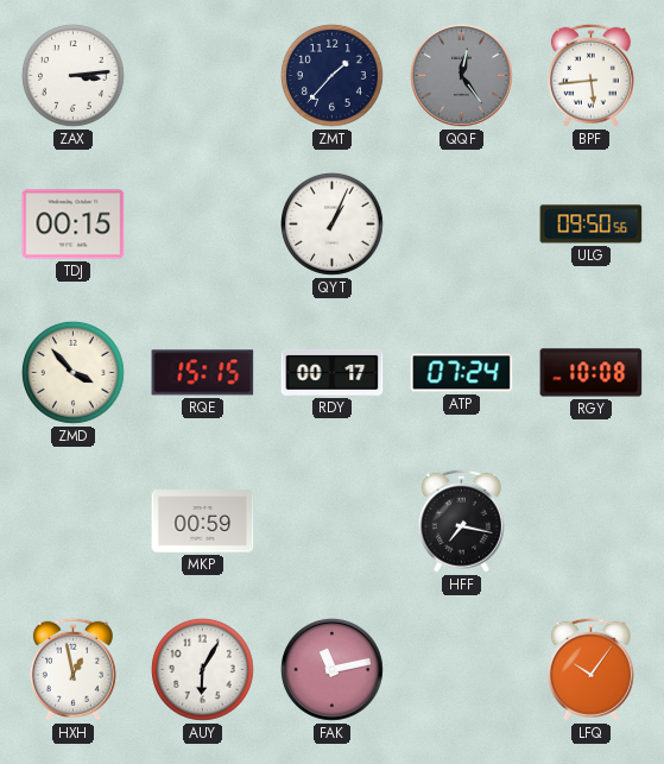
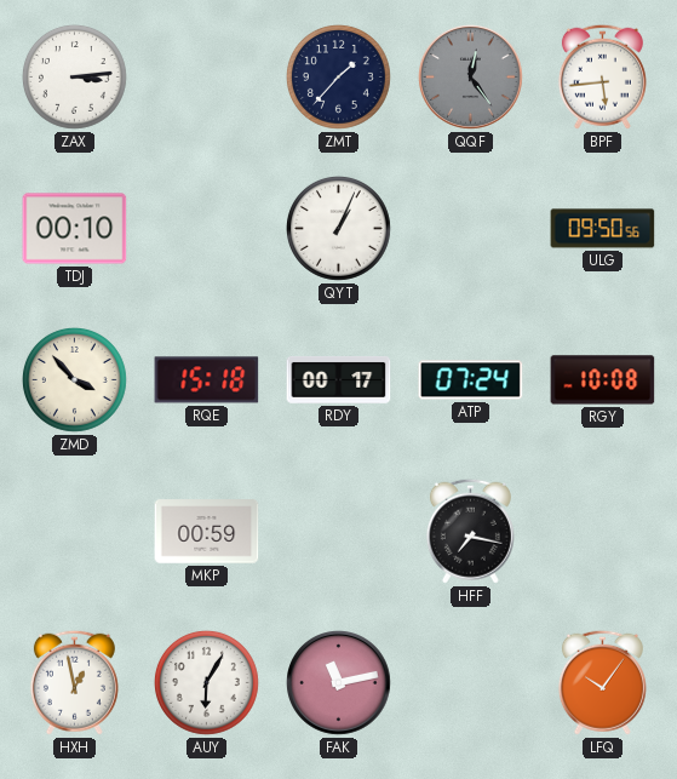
TDJ: 00:15 -> 00:10 (75, 229)
RQE: 15:15 -> 15:18 (207, 380)
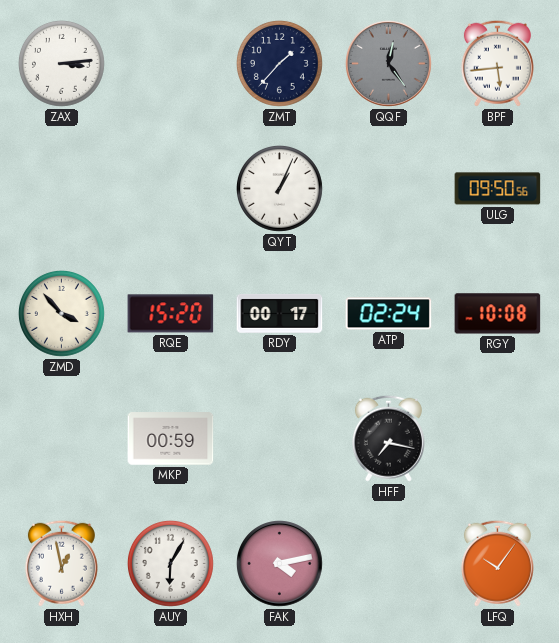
TDJ: 00:10 -> none (75, 229)
RQE: 15:18 -> 15:20 (171, 314)
ATP: 07:24 -> 02:24 (389, 314)
FAK: 11:13 -> 4:13 (280, 564)
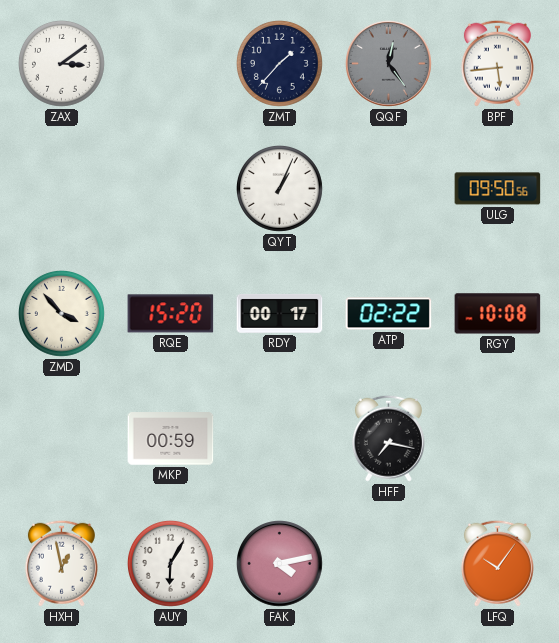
ZAX: 3:14 -> 3:09 (61, 63)
ATP: 02:24 -> 02:22 (389, 314)
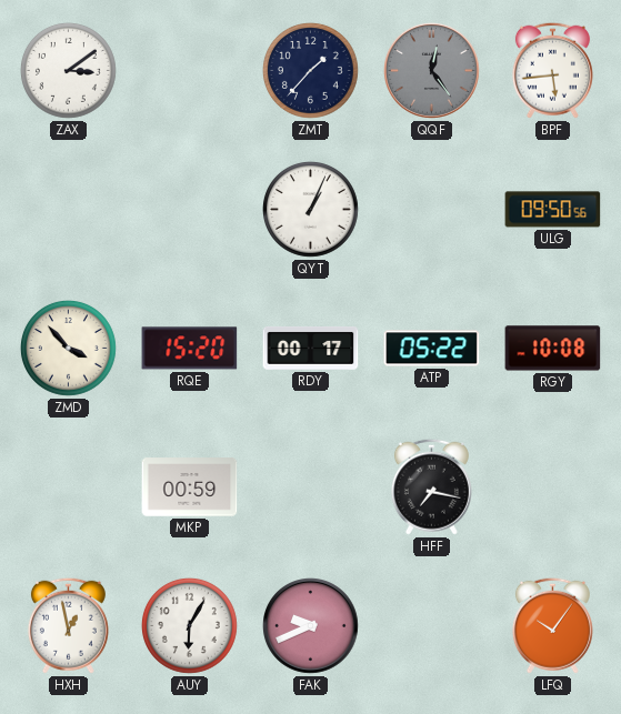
ATP: 02:22 -> 05:22 (432, 349)
FAK: 4:13 -> 9:41 (311, 626)
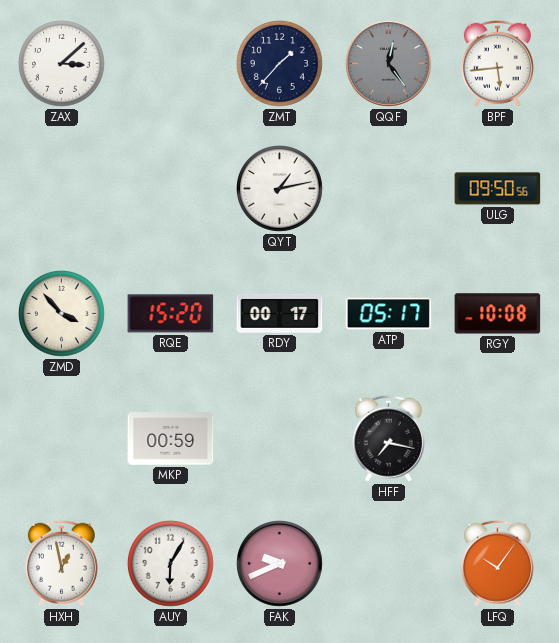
ZAX: 3:09 -> 3:08 (61, 63)
QYT: 1:04 -> 1:13 (279, 188)
ATP: 05:22 -> 05:17 (389, 314)
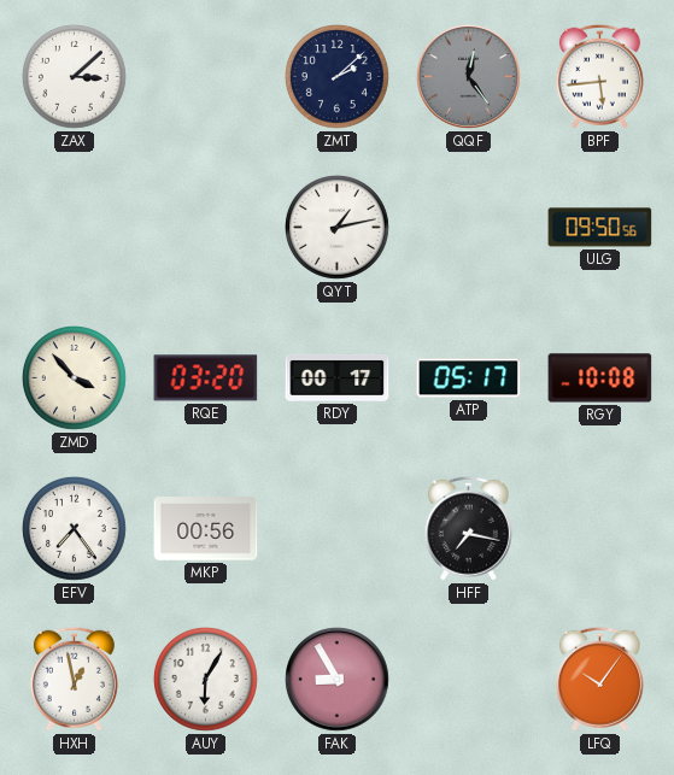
ZMT: 1:37 -> 2:08 (336, 76)
RQE: 15:20 -> 03:20 (206, 378)
EFV: none -> 7:24 (74, 528)
MKP: 00:59 -> 00:56 (206, 529)
FAK: 9:41 -> 8:55 (338, 680)
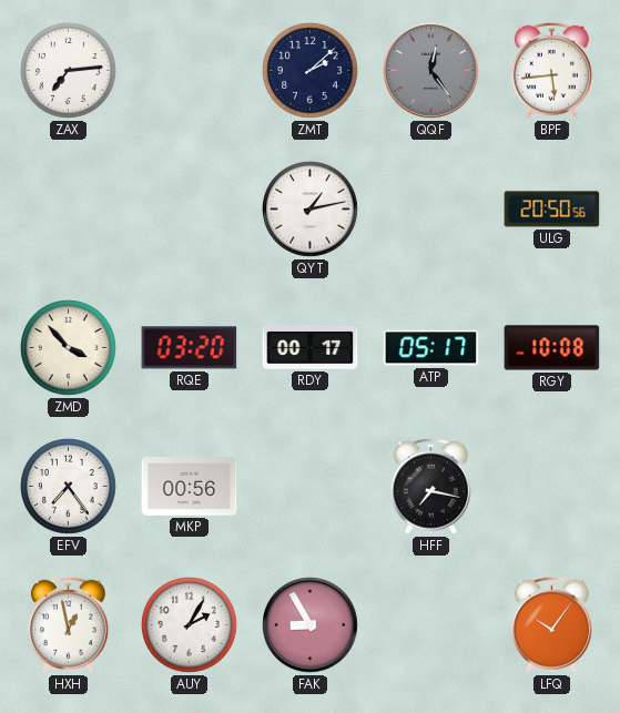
ZAX: 3:08 -> 7:14 (68, 70)
ULG: 09:50 -> 20:50 (552, 210)
AUY: 6:05 -> 2:05 (189, 624)
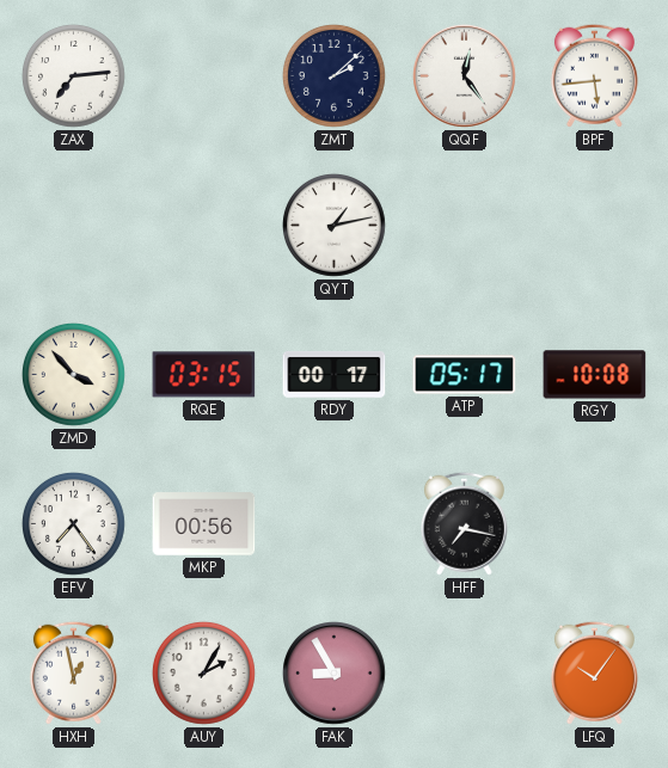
QQF dial: grey -> white (465, 76)
ULG: 20:50 -> none (552, 210)
RQE: 03:20 -> 03:15 (204, 375)
